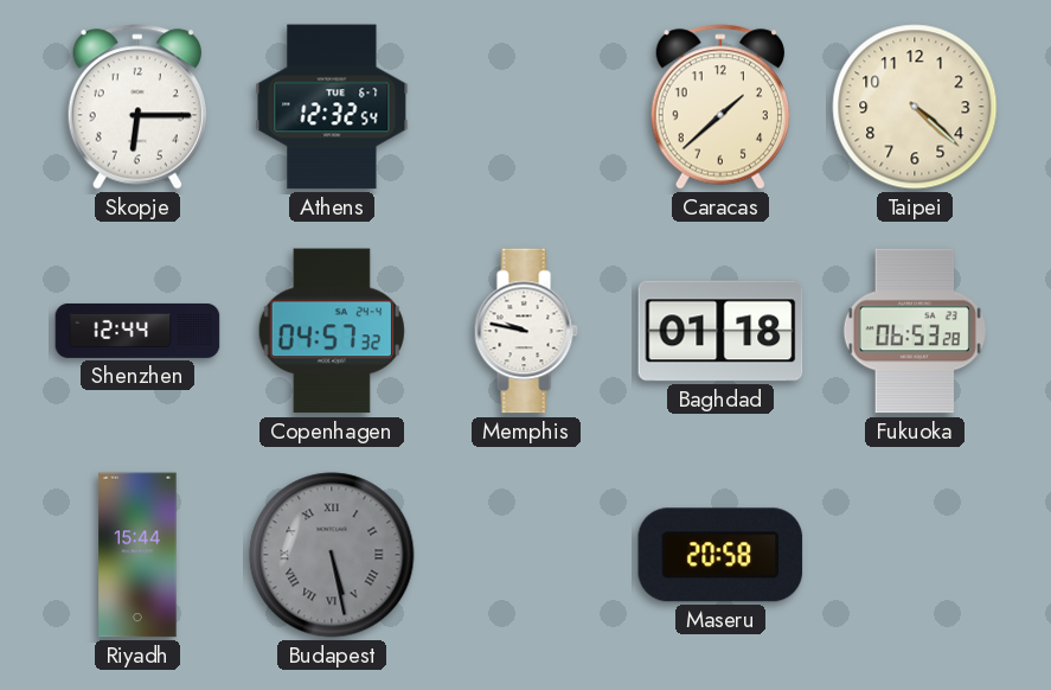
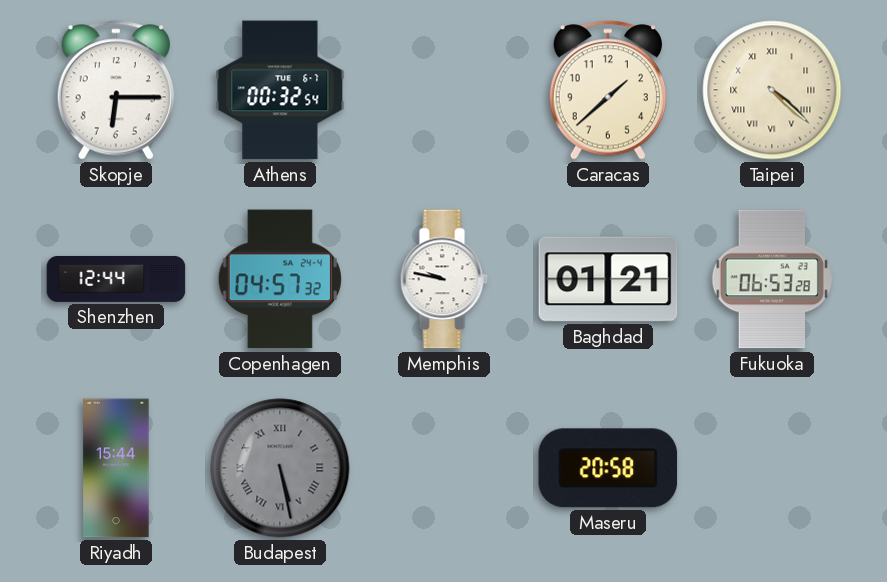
Athens: 12:32 -> 00:32 (280, 90)
Taipei numerals: Arabic -> Roman (772, 90)
Baghdad: 01:18 -> 01:21 (608, 279)
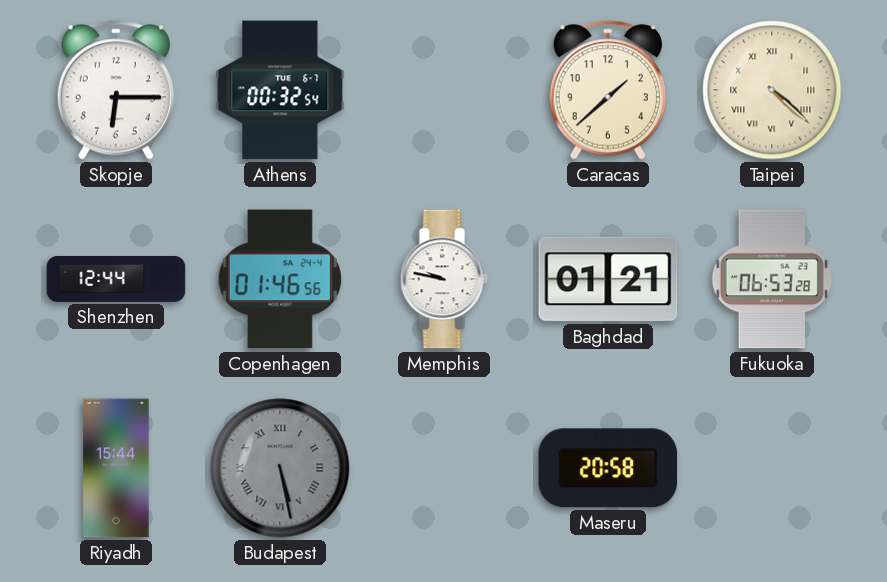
Copenhagen: 04:57 -> 01:46 (280, 279)
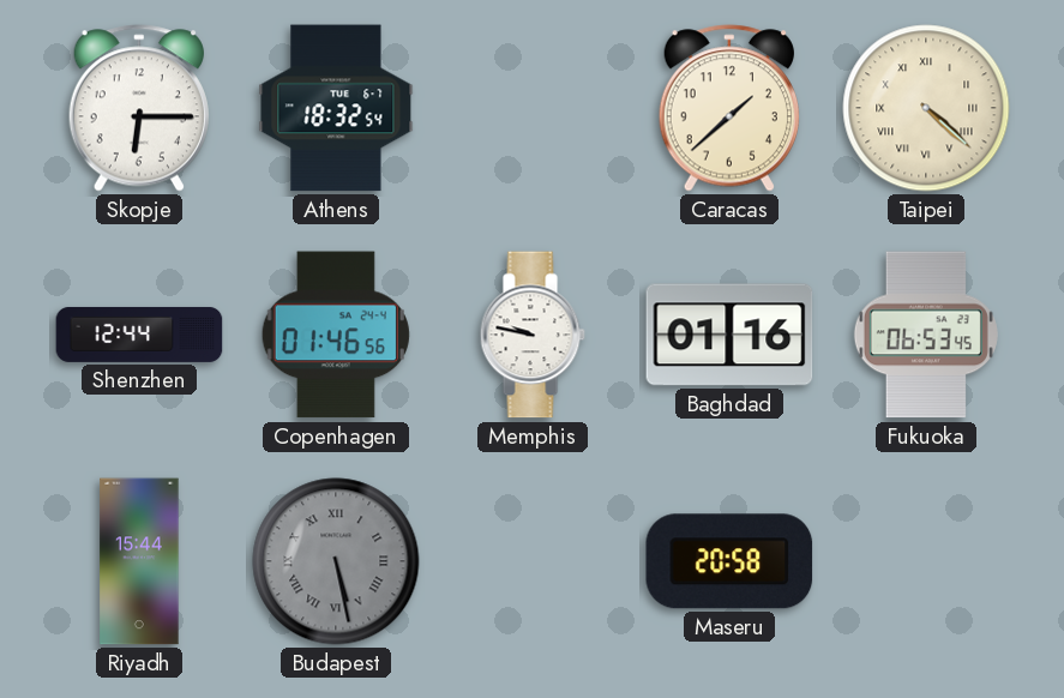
Athens: 00:32 -> 18:32 (336, 108)
Baghdad: 01:21 -> 01:16 (729, 335)
Fukuoka: 06:53:28 -> 06:53:45 (926, 335)
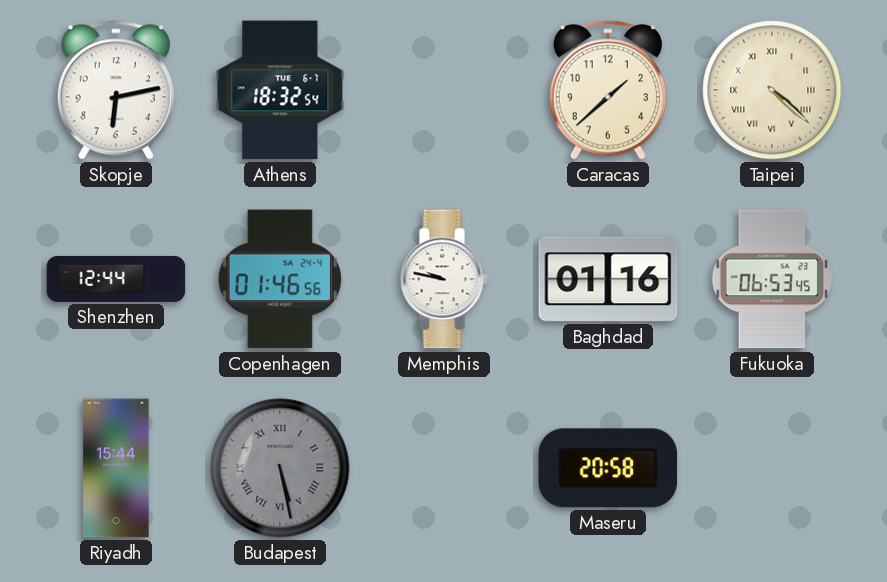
Skopje: 6:15 -> 6:13 (116, 90)
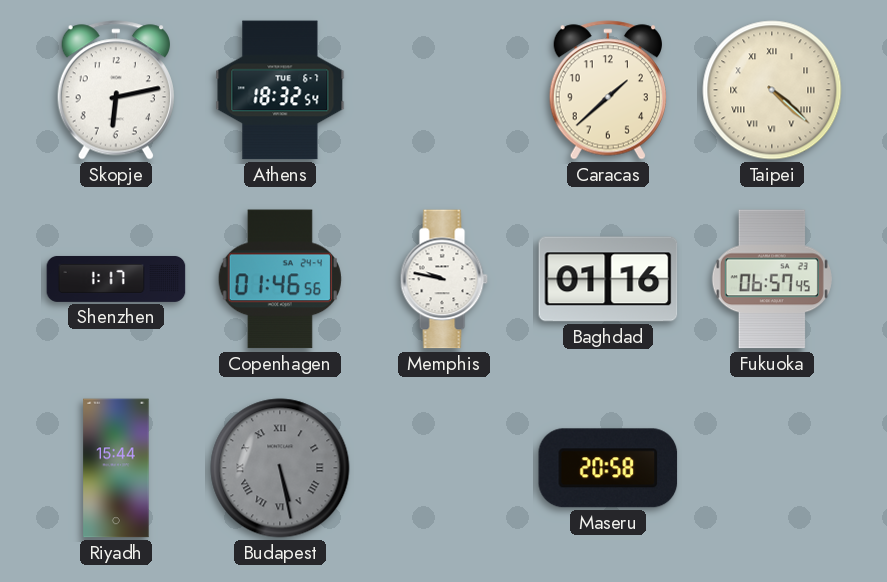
Shenzhen: 12:44 -> 1:17 (116, 279)
Fukuoka: 06:53 -> 06:57 (772, 279)
